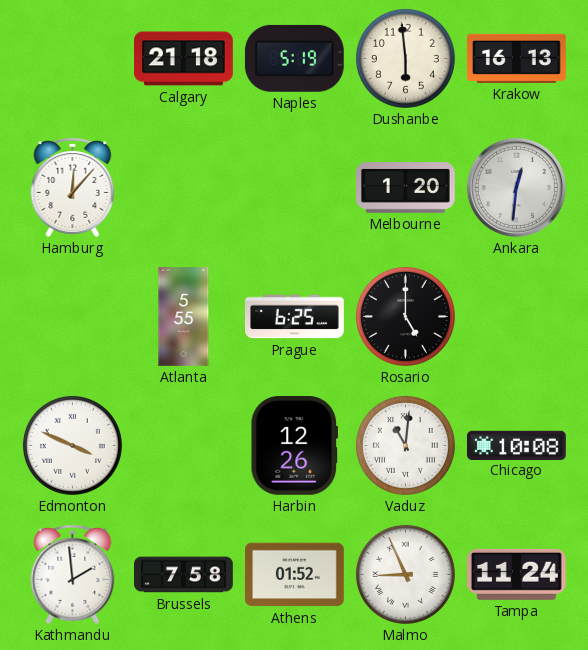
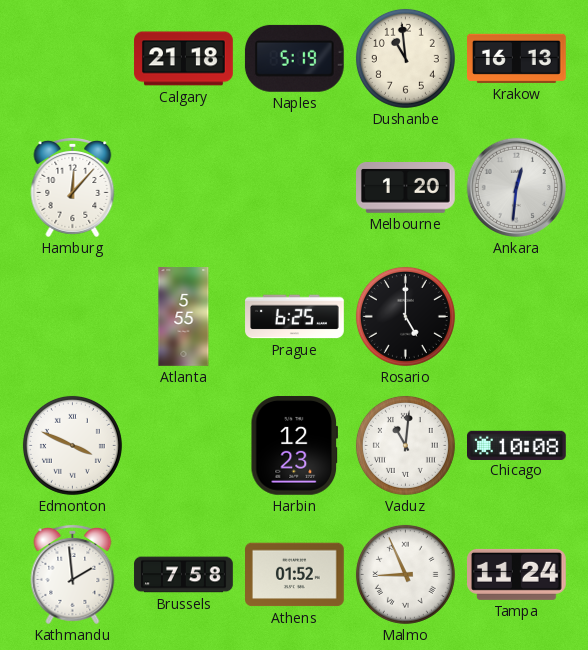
Dushanbe: 5:59 -> 10:59 (405, 58)
Harbin: 12:26 -> 12:23 (294, 446)
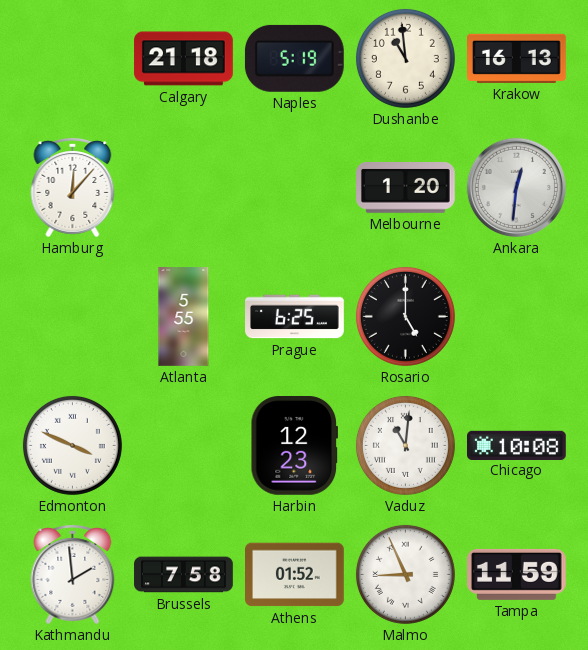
Tampa: 11:24 -> 11:59 (517, 574)
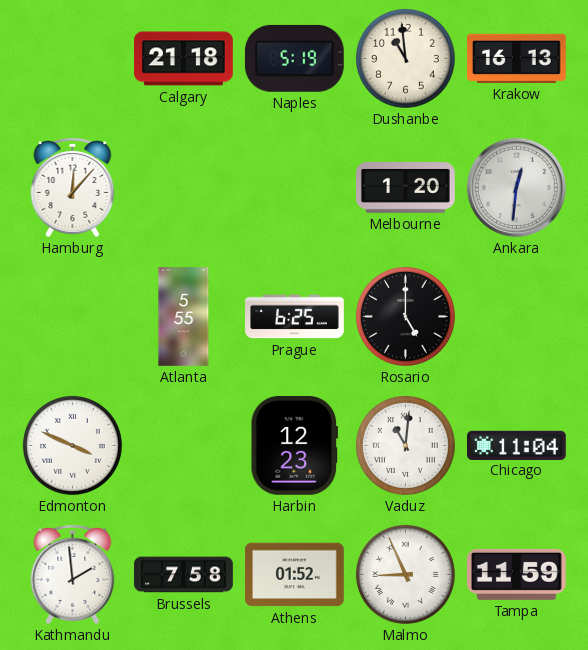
Chicago: 10:08 -> 11:04 (517, 445)
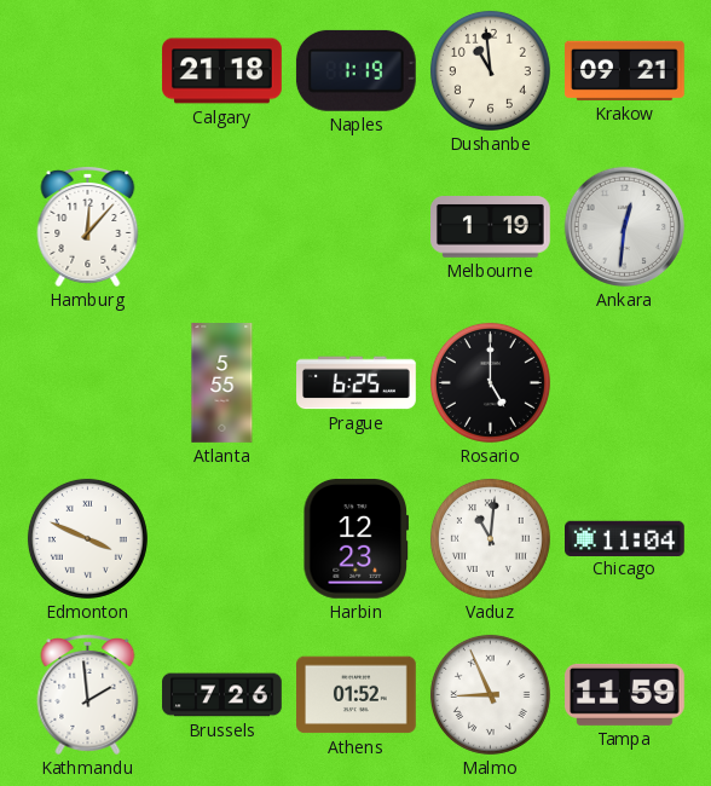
Naples: 5:19 -> 1:19 (355, 70)
Krakow: 16:13 -> 09:21 (625, 70)
Melbourne: 1:20 -> 1:19 (491, 227)
Brussels: 7:58 -> 7:26 (222, 695)
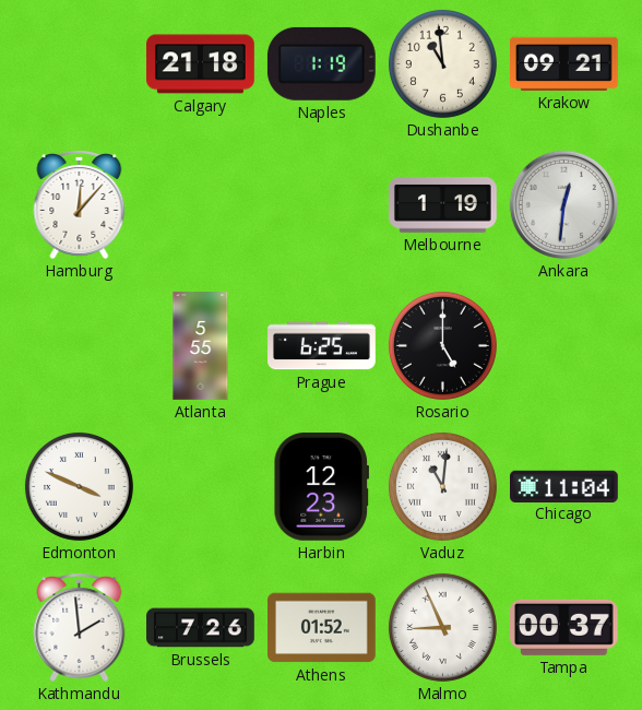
Tampa: 11:59 -> 00:37 (564, 627)
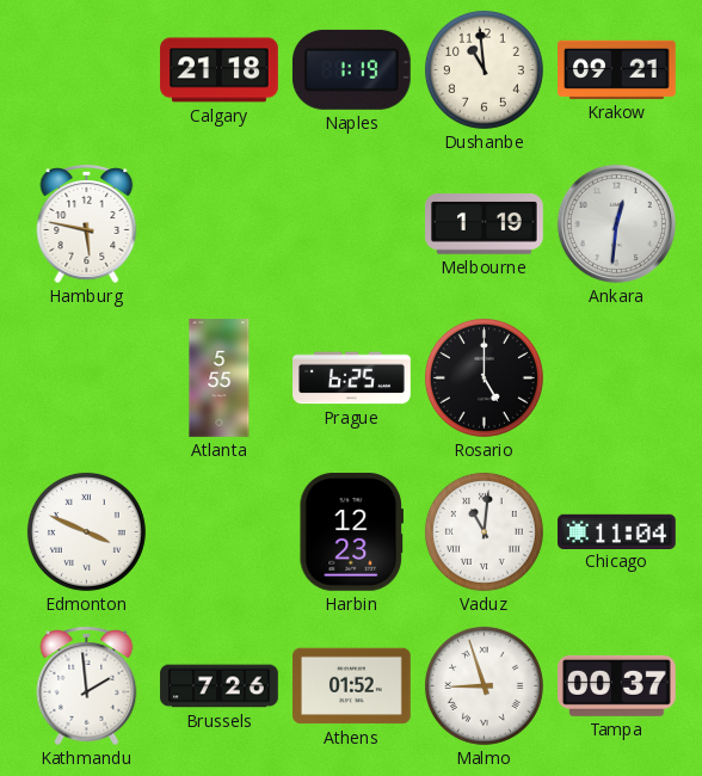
Hamburg: 12:07 -> 5:47 (87, 224)
Malmo: 8:56 -> 8:57 (484, 685)
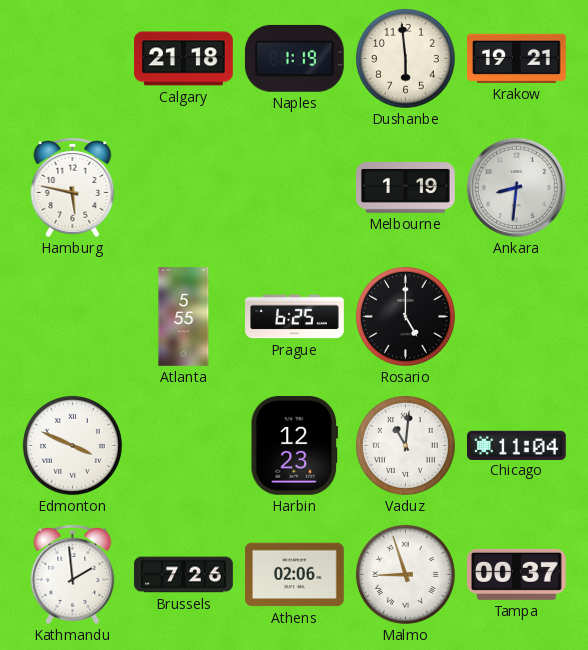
Dushanbe: 10:59 -> 5:59 (405, 58)
Krakow: 09:21 -> 19:21 (517, 58)
Ankara: 12:31 -> 8:31 (516, 187)
Athens: 01:52 -> 02:06 (295, 575)
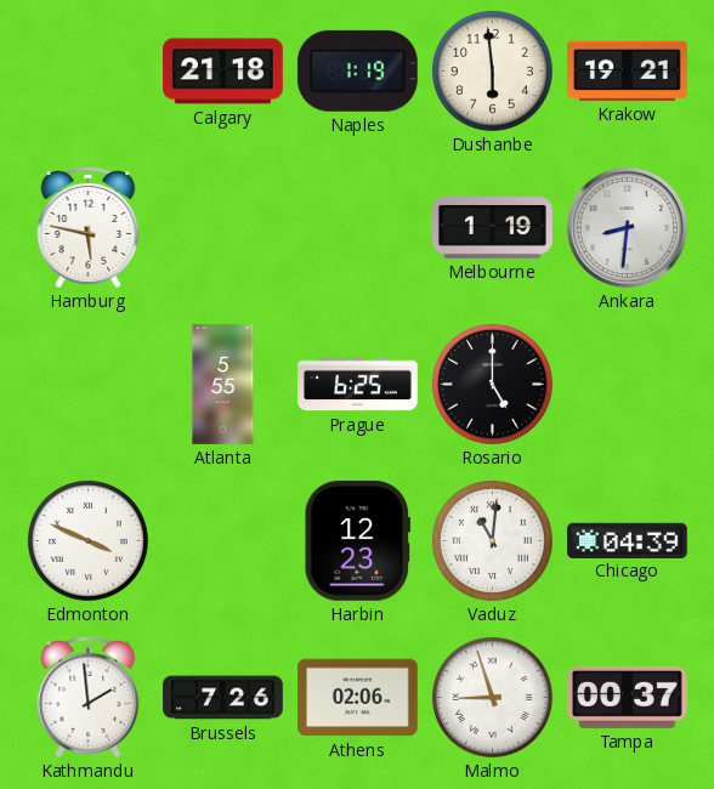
Chicago: 11:04 -> 04:39 (628, 540)
